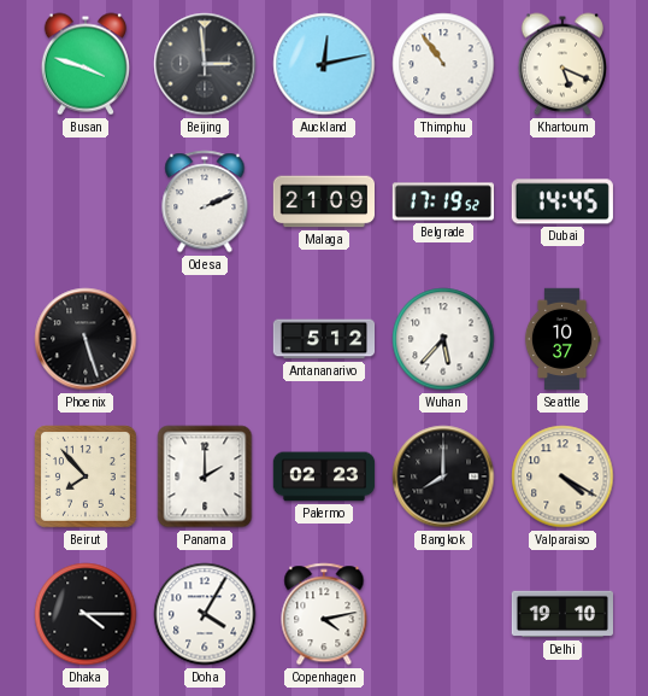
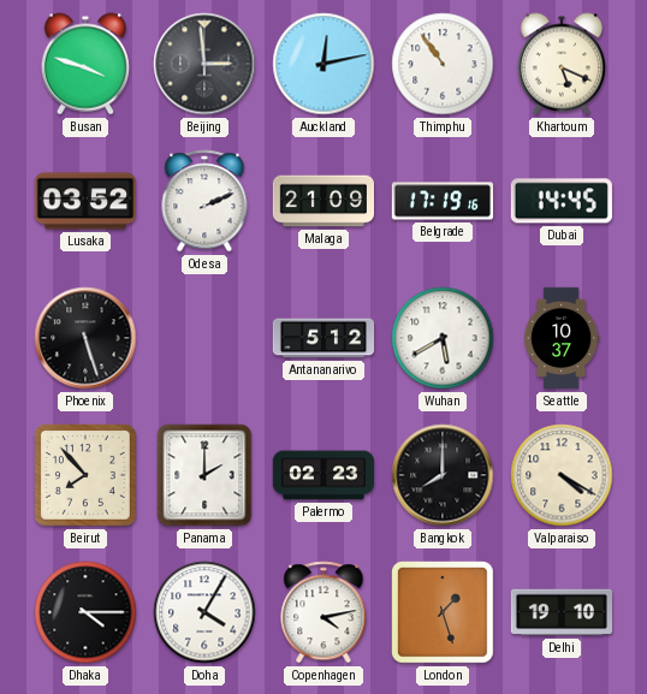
Lusaka: none -> 03:52 (84, 201)
Belgrade: 17:19:52 -> 17:19:16 (443, 201)
Wuhan: 5:37 -> 5:40 (443, 338)
London: none -> 1:27 (444, 613)
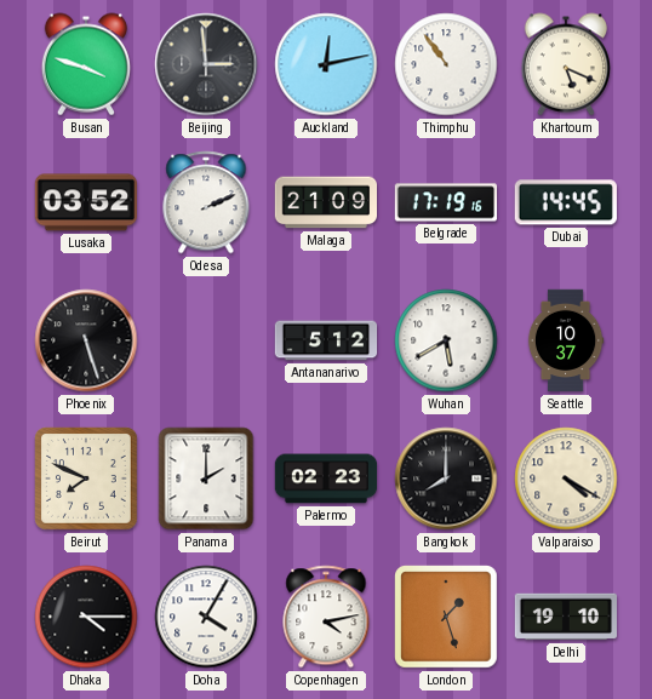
Beirut: 7:53 -> 7:49 (87, 480)
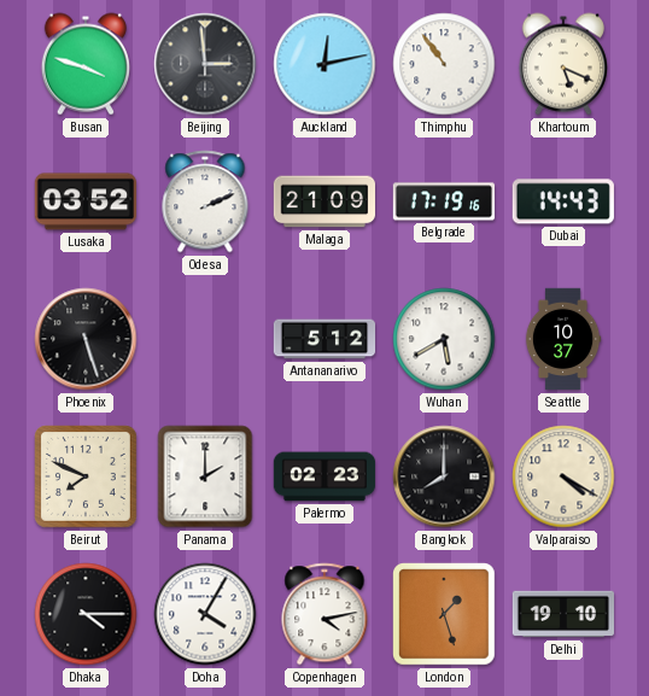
Dubai: 14:45 -> 14:43 (563, 201)
